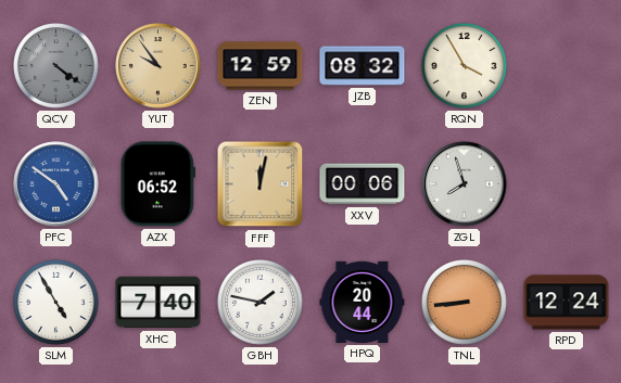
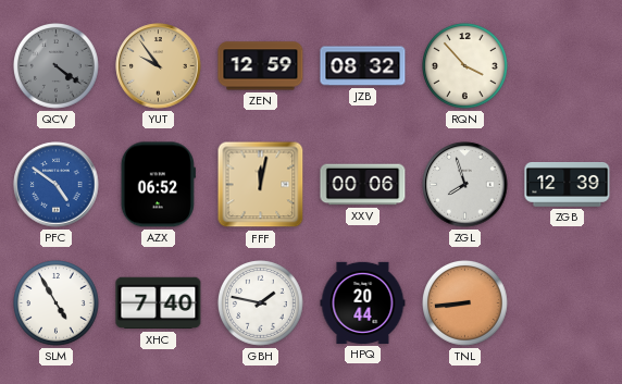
RQN: 3:55 -> 3:53 (465, 66)
ZGB: none -> 12:39 (568, 185)
RPD: 12:24 -> none (567, 303)
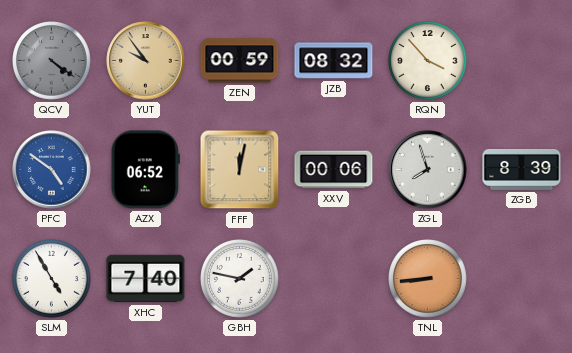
ZEN: 12:59 -> 00:59 (240, 61)
ZGB: 12:39 -> 8:39 (522, 170)
HPQ: 20:44 -> none (363, 302)
